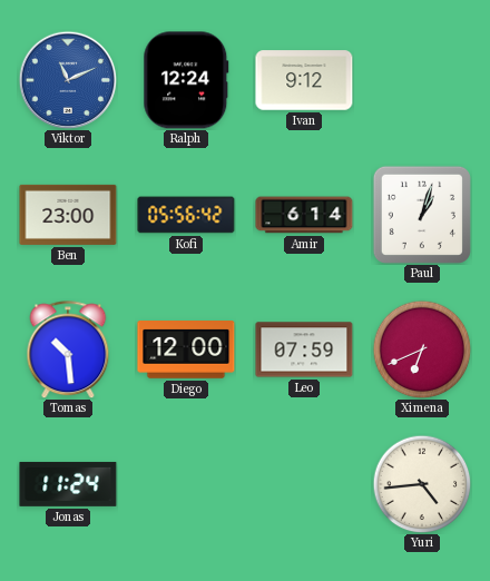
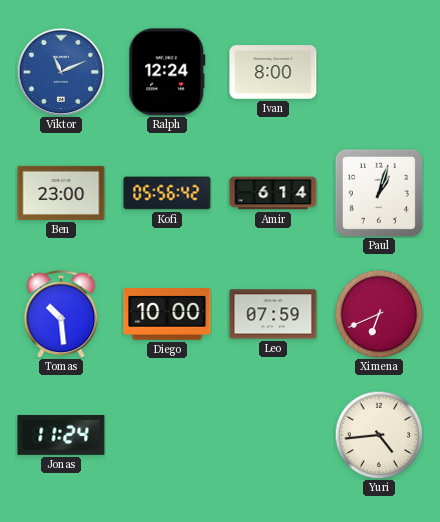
Ivan: 9:12 -> 8:00 (273, 72)
Diego: 12:00 -> 10:00 (167, 315)
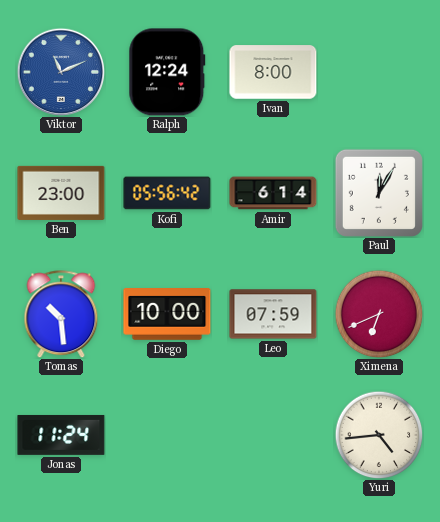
Paul: 1:03 -> 12:05 (379, 193)
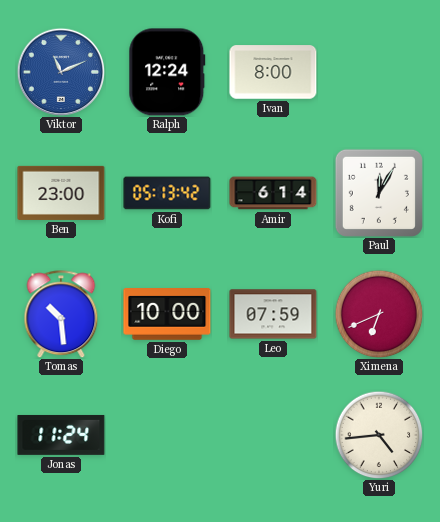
Kofi: 05:56 -> 05:13 (167, 193)
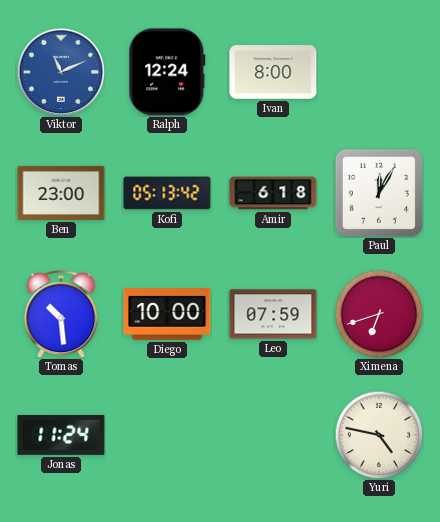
Amir: 6:14 -> 6:18 (273, 193)
Ximena: 6:41 -> 6:42 (379, 314)
Yuri: 4:44 -> 4:47 (379, 435)
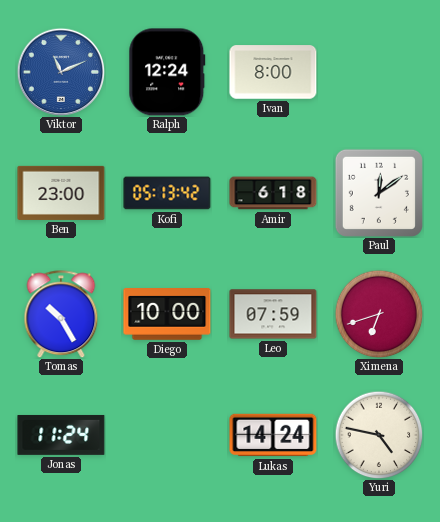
Paul: 12:05 -> 12:09 (379, 193)
Tomas: 10:29 -> 10:25 (61, 314)
Lukas: none -> 14:24 (273, 435)
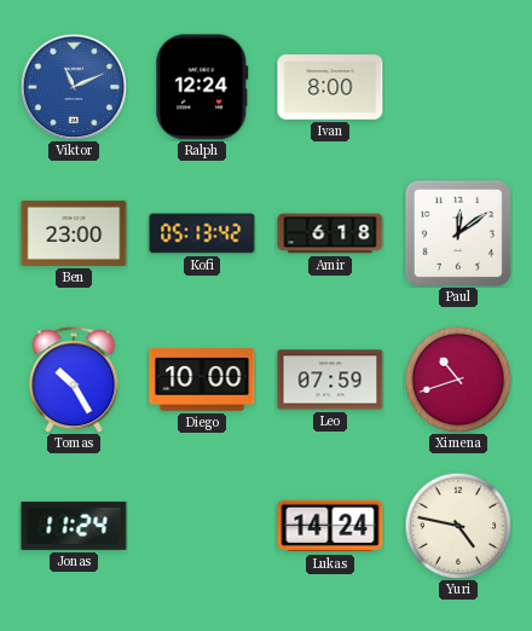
Ximena: 6:42 -> 10:42 (458, 380)
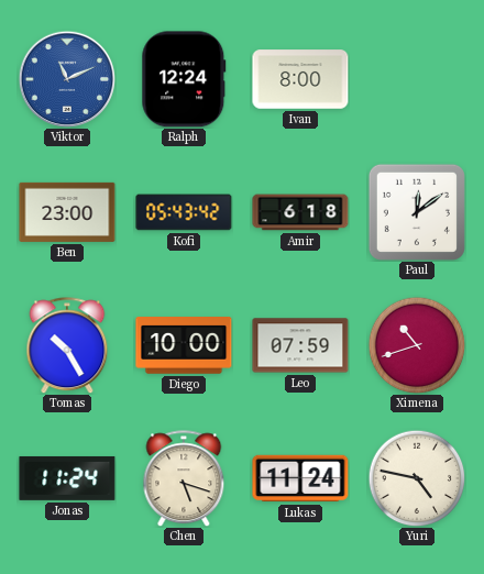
Kofi: 05:13 -> 05:43 (184, 212)
Chen: none -> 5:18 (184, 478)
Lukas: 14:24 -> 11:24 (300, 478)
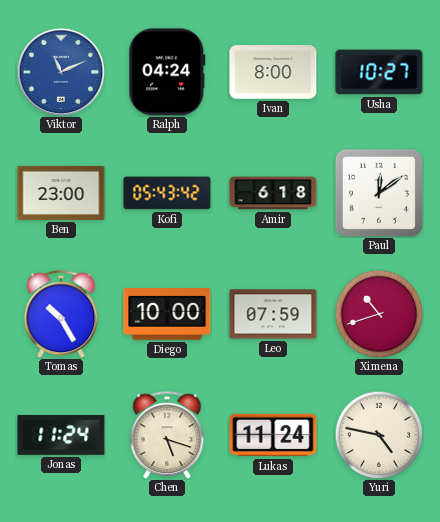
Ralph: 12:24 -> 04:24 (167, 72)
Usha: none -> 10:27 (379, 72)
